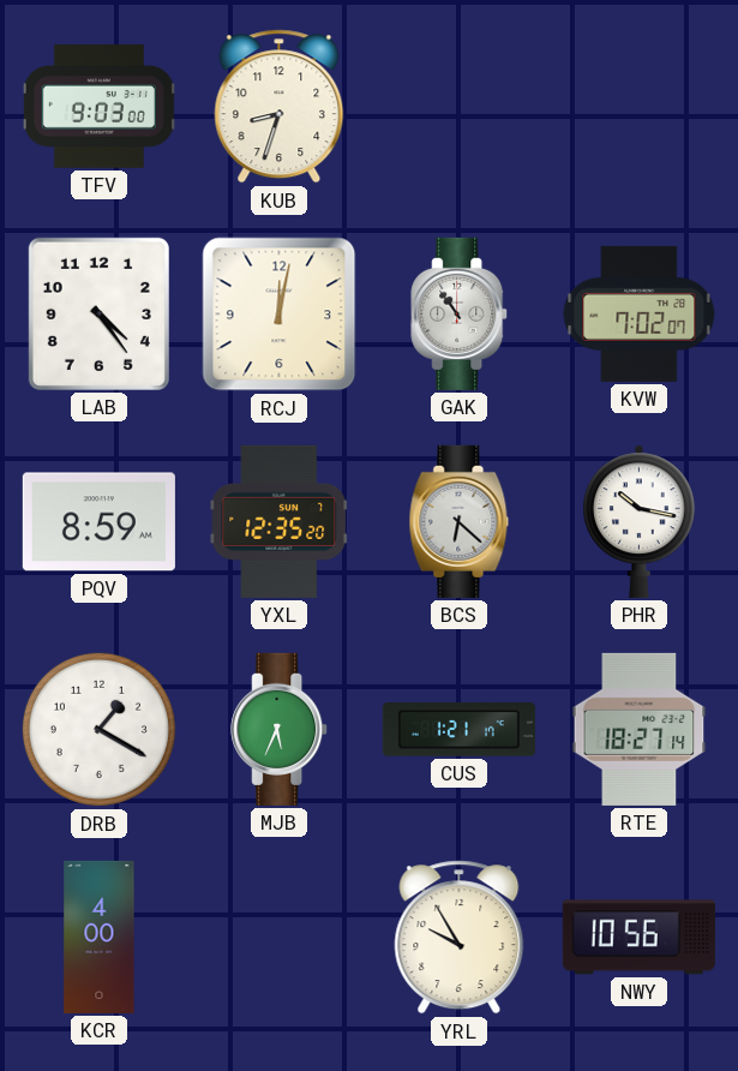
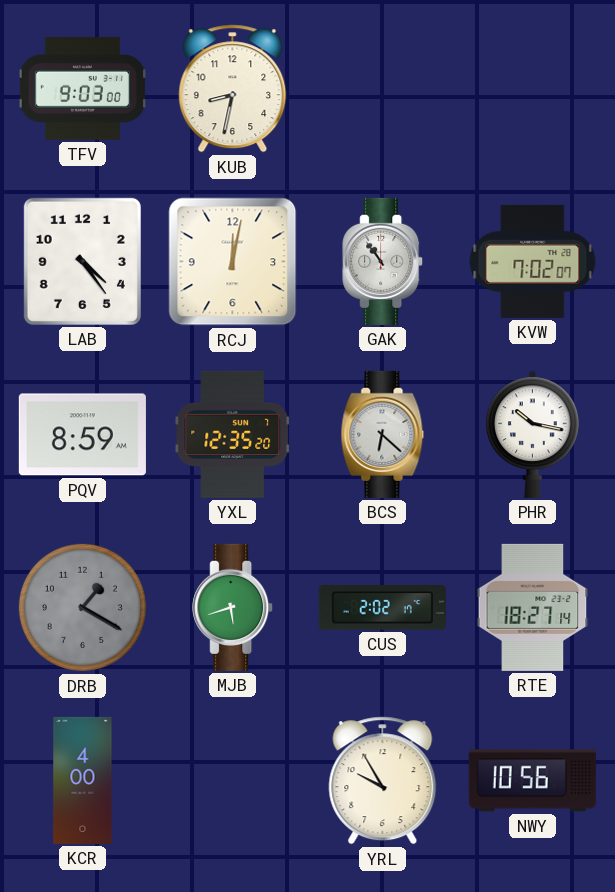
KUB: 8:33 -> 8:32 (233, 89)
DRB dial: white -> grey (82, 607)
MJB: 5:34 -> 5:42 (233, 607)
CUS: 1:21 -> 2:02 (382, 608)
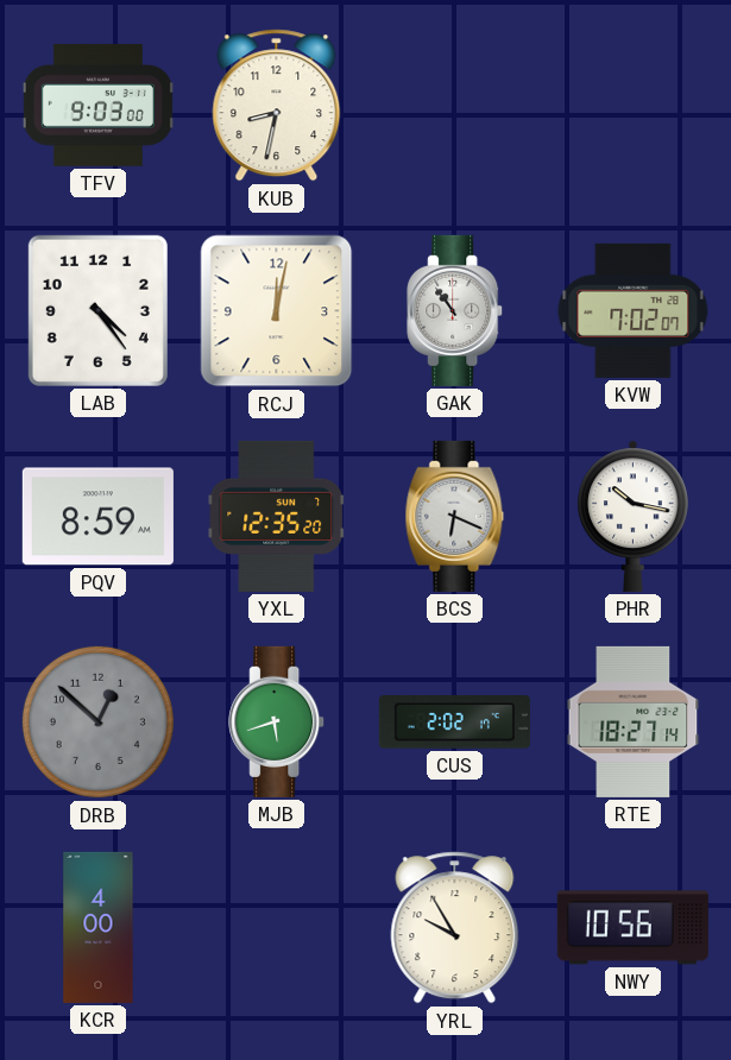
BCS: 6:22 -> 6:19 (455, 516)
DRB: 1:20 -> 12:52 (97, 721)
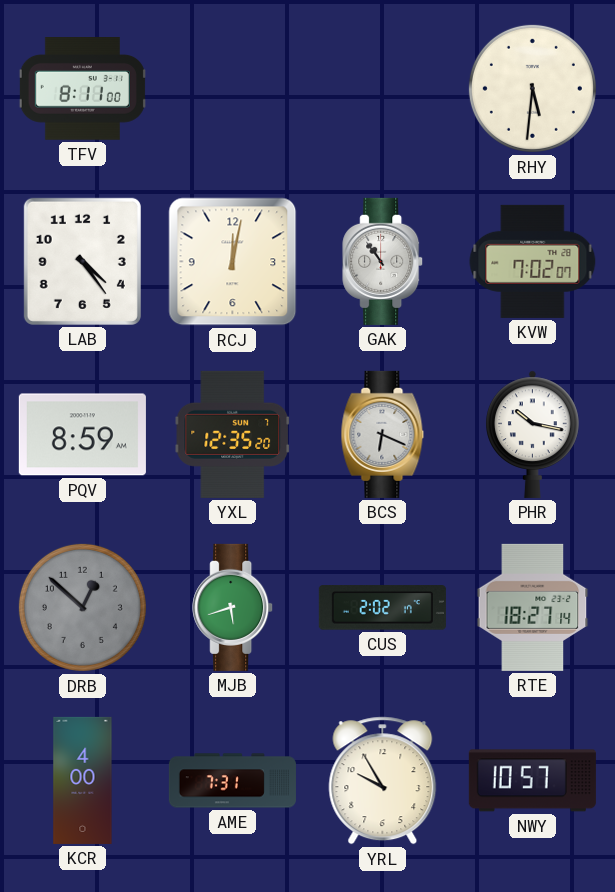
TFV: 9:03 -> 8:11 (82, 89)
KUB: 8:32 -> none (277, 106)
RHY: none -> 5:31 (532, 88)
AME: none -> 7:31 (232, 781)
NWY: 10:56 -> 10:57 (532, 781)
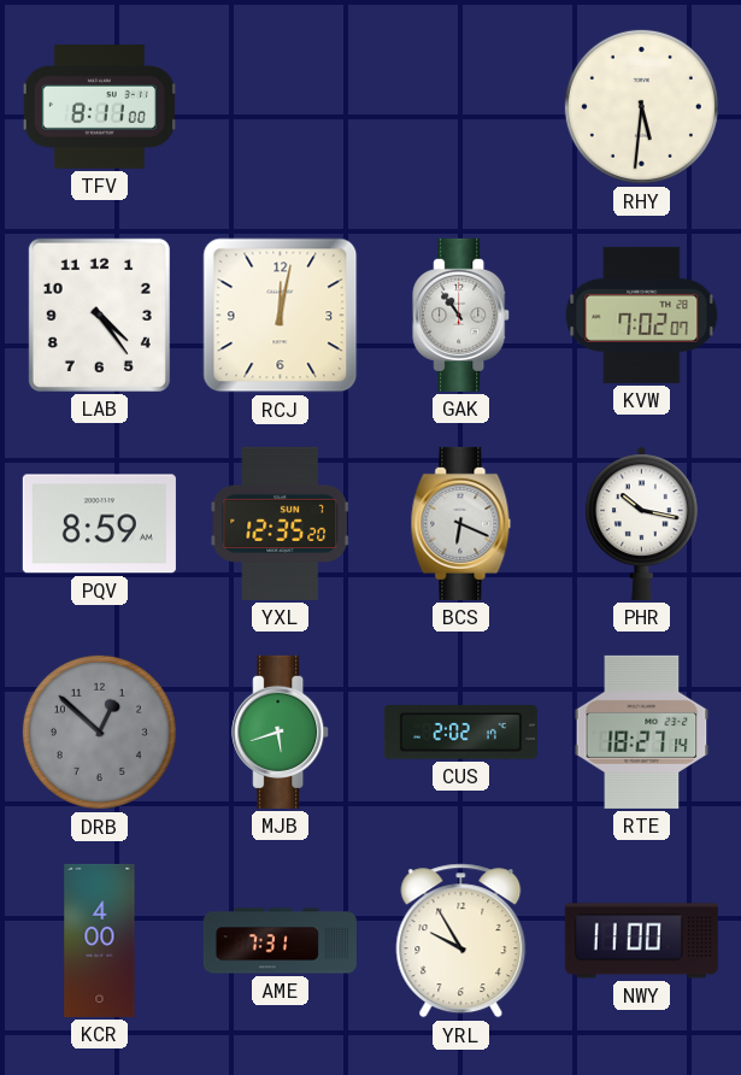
NWY: 10:57 -> 11:00 (641, 941)
